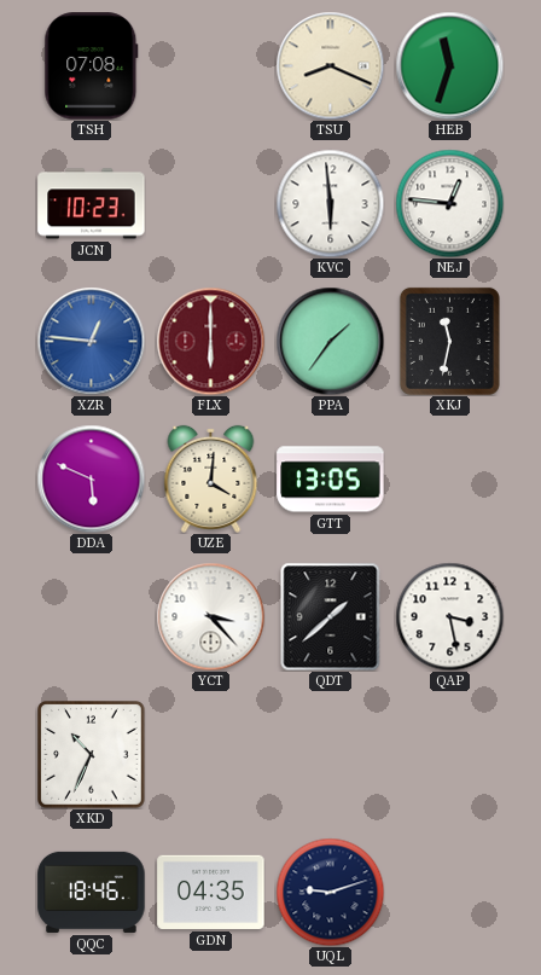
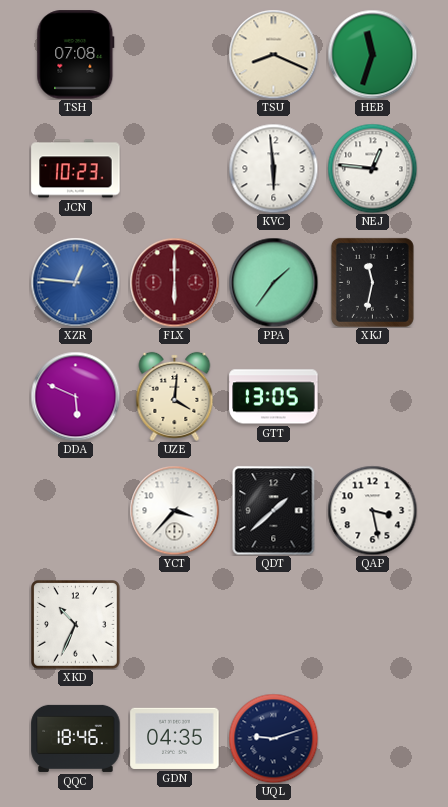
YCT: 3:23 -> 3:37 (174, 510)
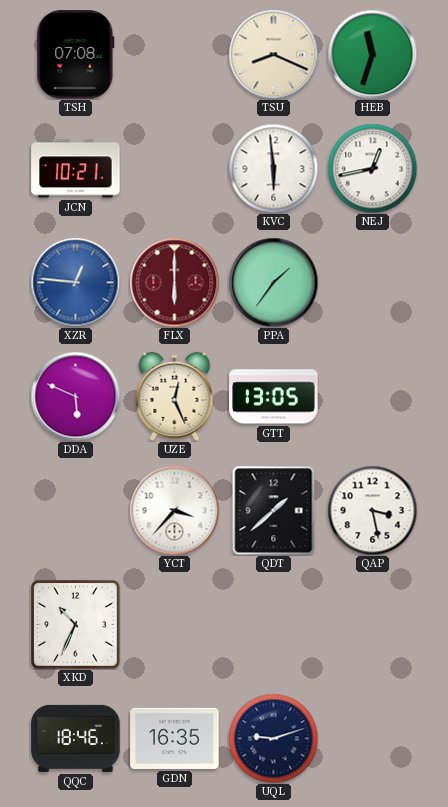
JCN: 10:23 -> 10:21 (76, 169)
NEJ: 12:46 -> 12:43 (372, 168)
XKJ: 11:32 -> none (372, 282)
UZE: 4:01 -> 12:26 (175, 396)
GDN: 04:35 -> 16:35 (175, 738)
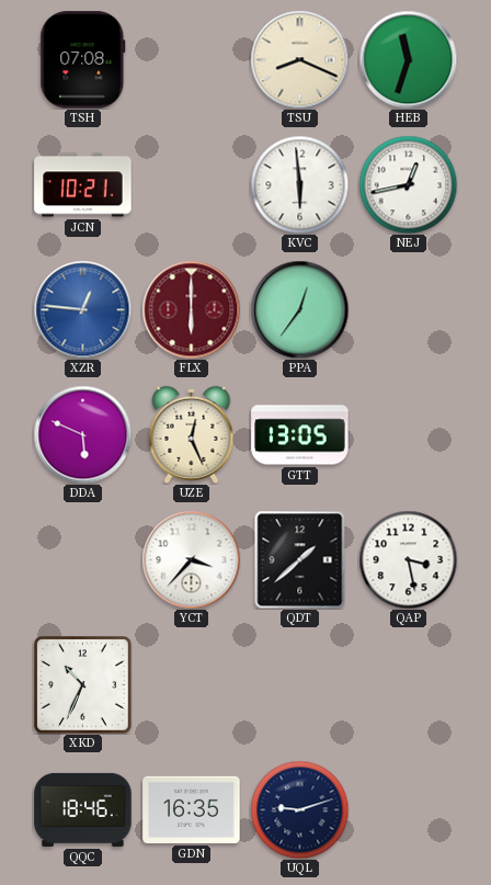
PPA: 1:36 -> 12:36 (299, 309)
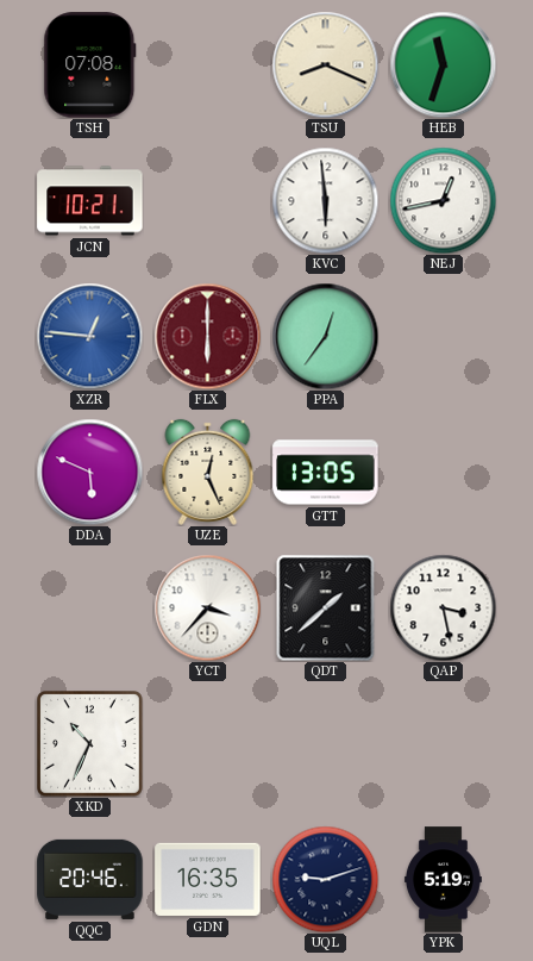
QQC: 18:46 -> 20:46 (90, 879)
YPK: none -> 5:19 (443, 880)
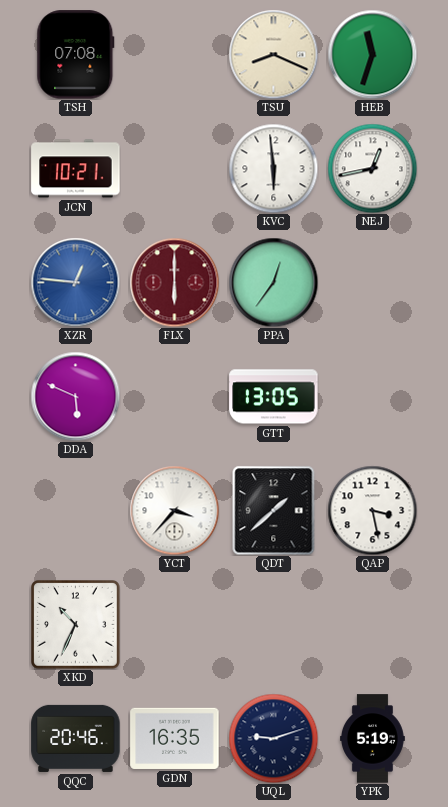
UZE: 12:26 -> none (208, 472)
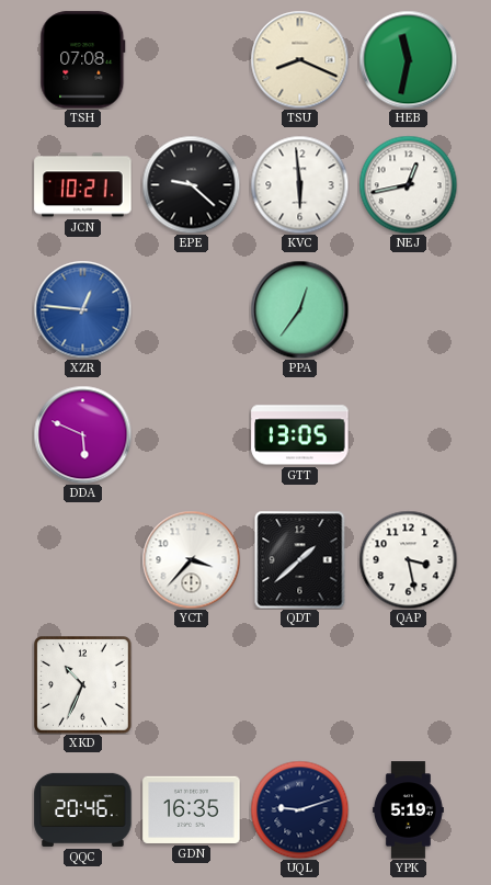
HEB: 11:33 -> 11:32 (408, 59)
EPE: none -> 9:22 (191, 184)
FLX: 6:00 -> none (174, 282)
